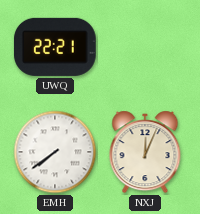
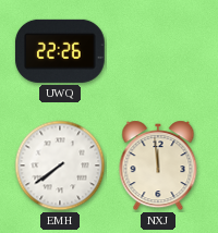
UWQ: 22:21 -> 22:26 (60, 51)
NXJ: 12:04 -> 11:59 (158, 165)
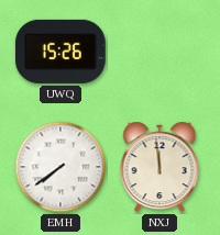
UWQ: 22:26 -> 15:26 (61, 52)
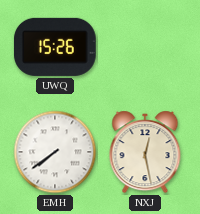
NXJ: 11:59 -> 12:28 (145, 152)
